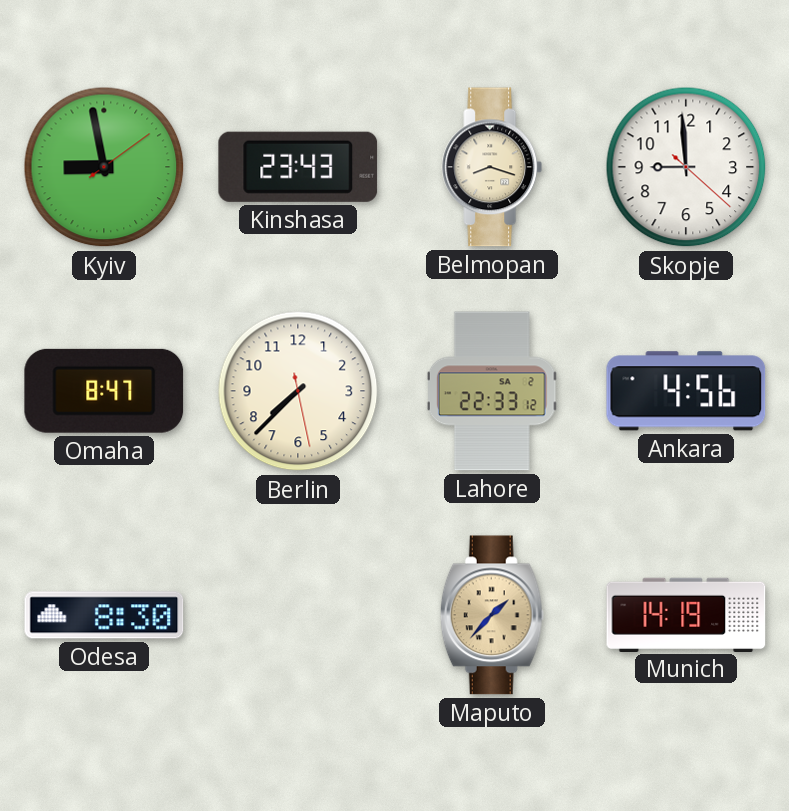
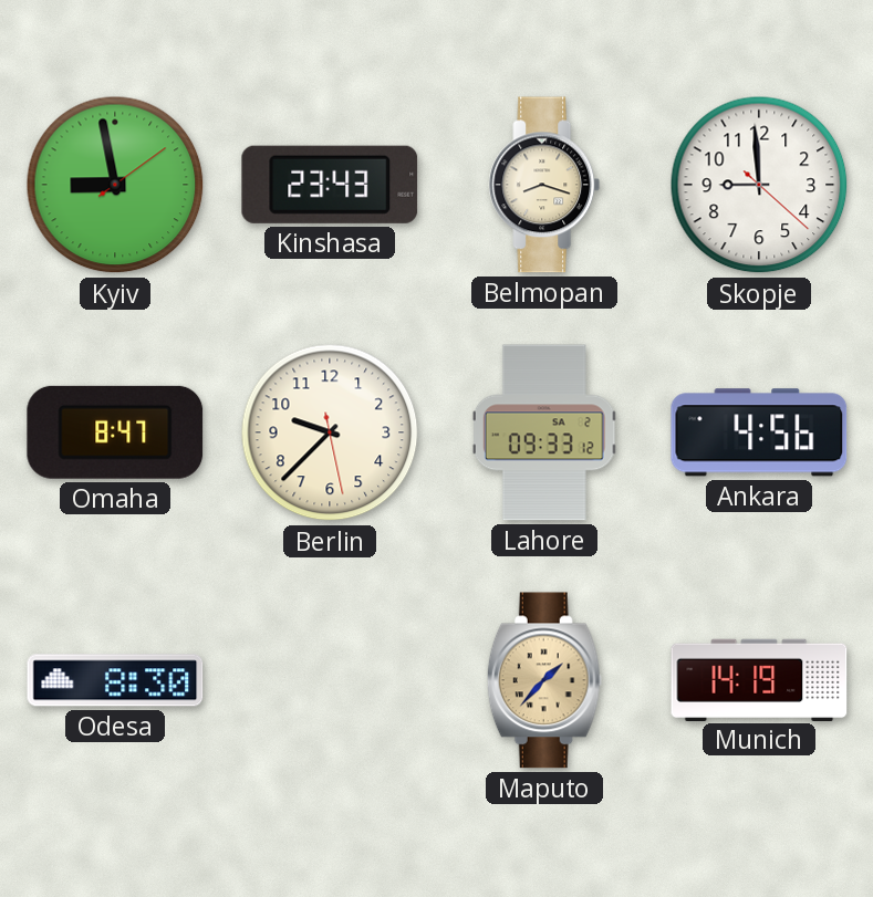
Berlin: 7:37 -> 9:37 (330, 432)
Lahore: 22:33 -> 09:33 (544, 432)
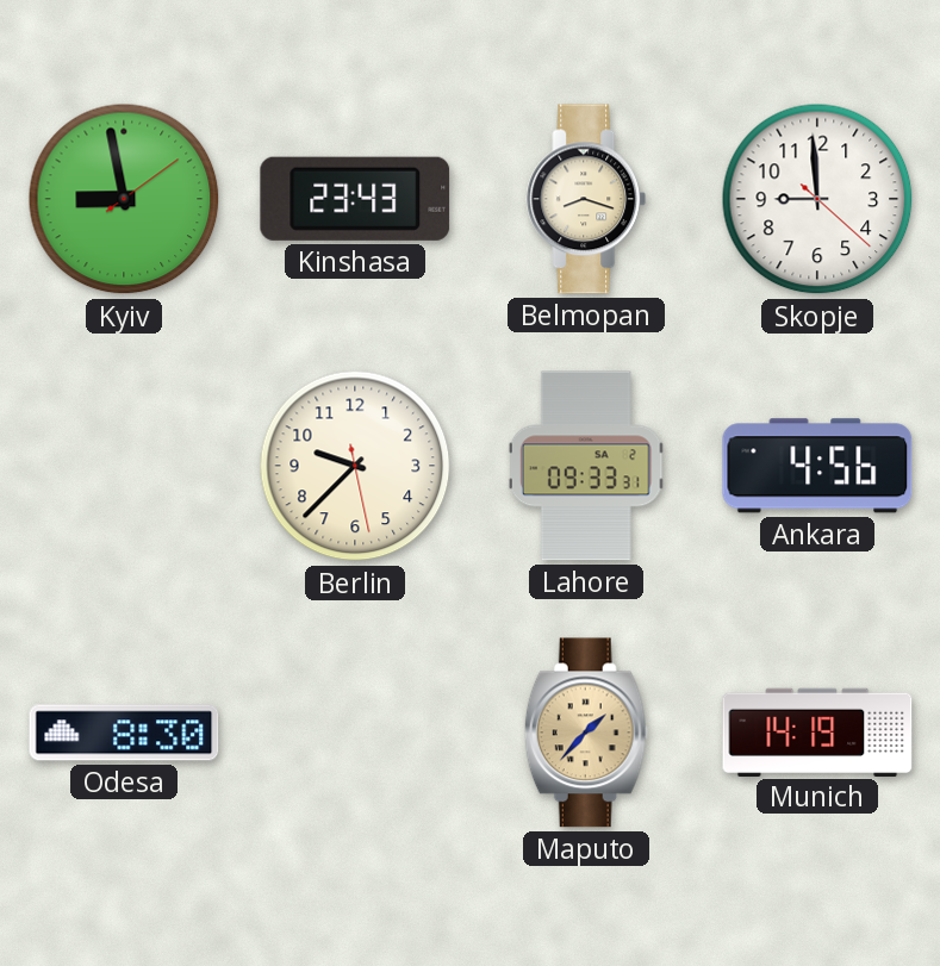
Omaha: 8:47 -> none (115, 432)
Lahore: 09:33:12 -> 09:33:31 (586, 466)
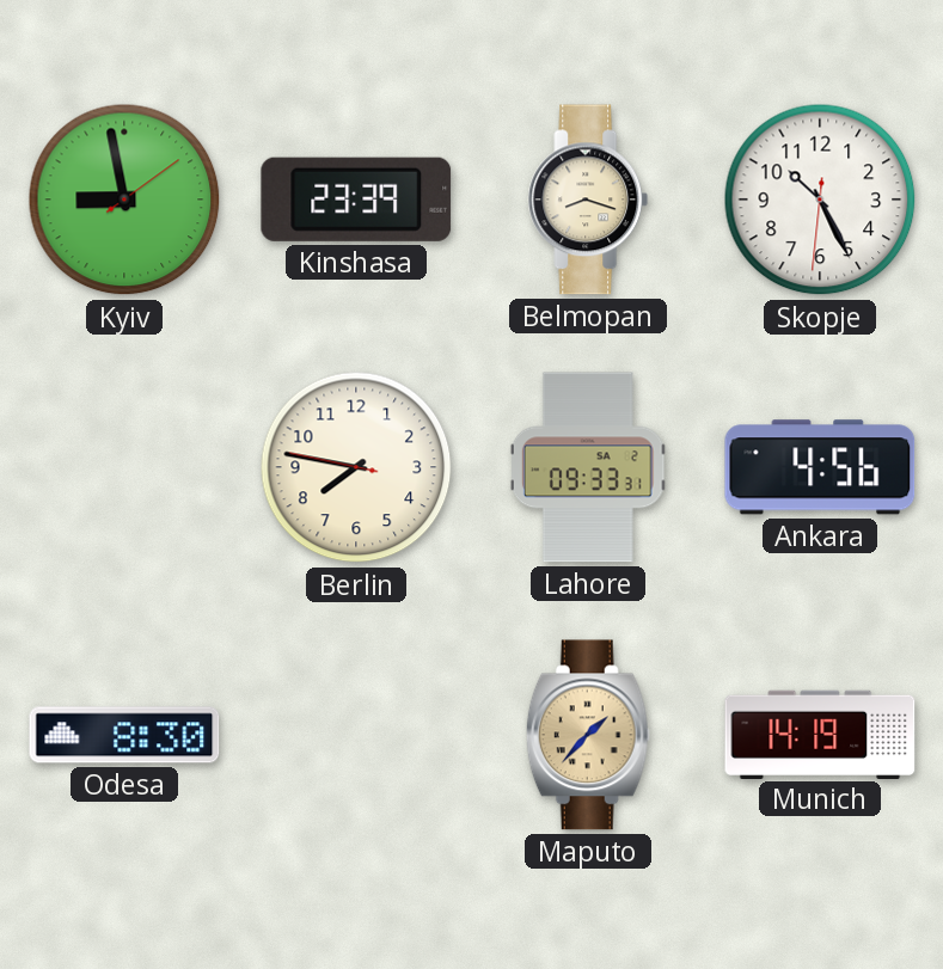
Kinshasa: 23:43 -> 23:39 (356, 200)
Skopje: 8:59 -> 10:25 (820, 200)
Berlin: 9:37 -> 7:46 (356, 467)
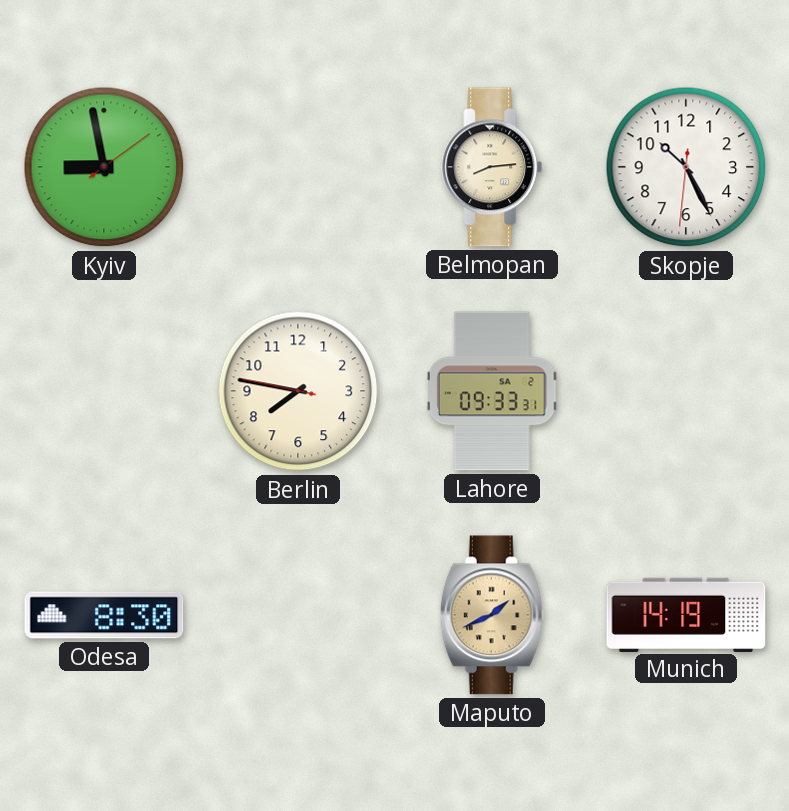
Kinshasa: 23:39 -> none (356, 200)
Belmopan: 8:18 -> 8:14 (492, 167)
Ankara: 4:56 -> none (820, 467)
Maputo: 1:37 -> 1:41 (492, 615)
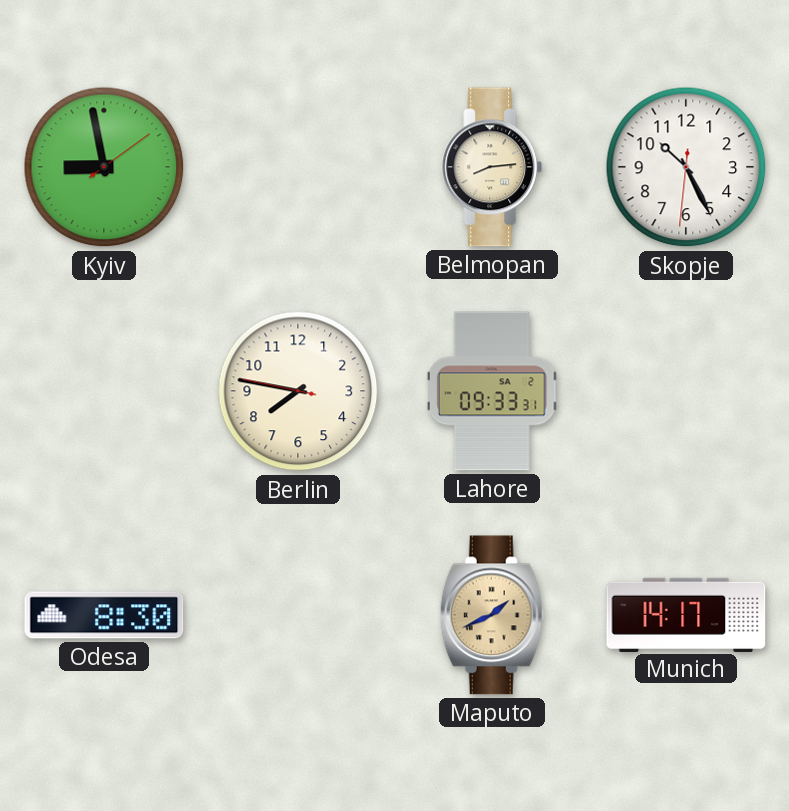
Munich: 14:19 -> 14:17 (686, 614)
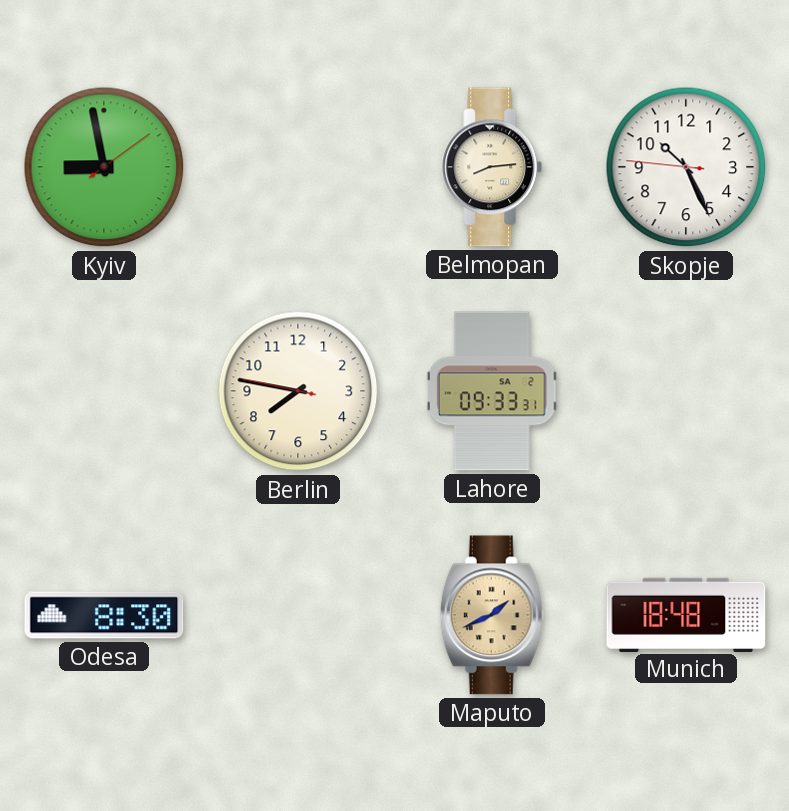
Skopje: 10:25:31 -> 10:25:46 (686, 167)
Munich: 14:17 -> 18:48 (686, 614)
